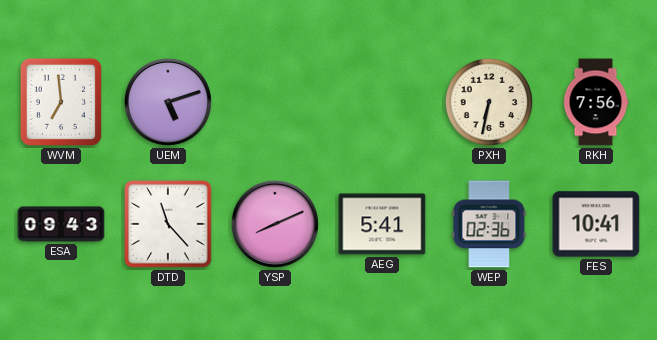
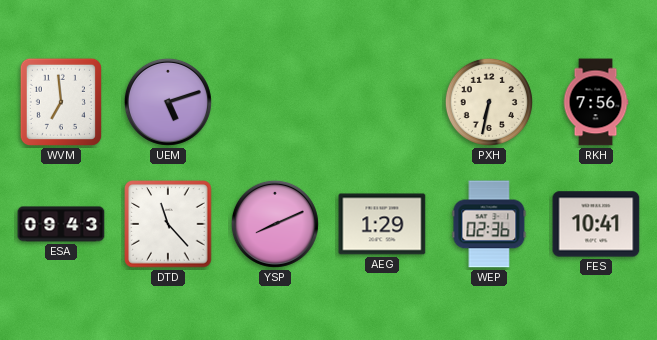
AEG: 5:41 -> 1:29 (382, 224)
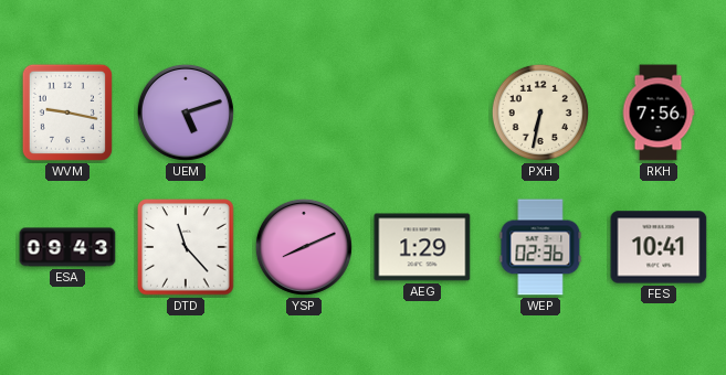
WVM: 6:59 -> 9:17 (67, 113)
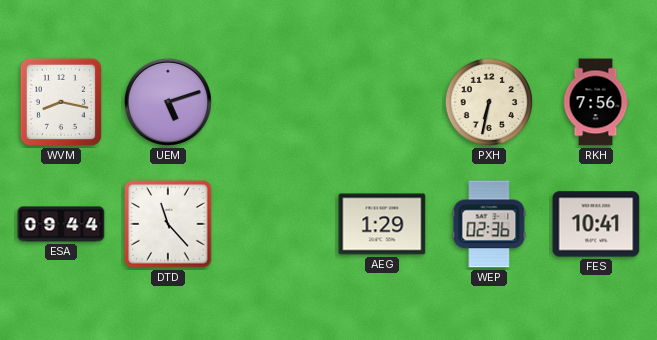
WVM: 9:17 -> 8:17 (61, 102)
ESA: 09:43 -> 09:44 (61, 224)
YSP: 8:11 -> none (304, 247)
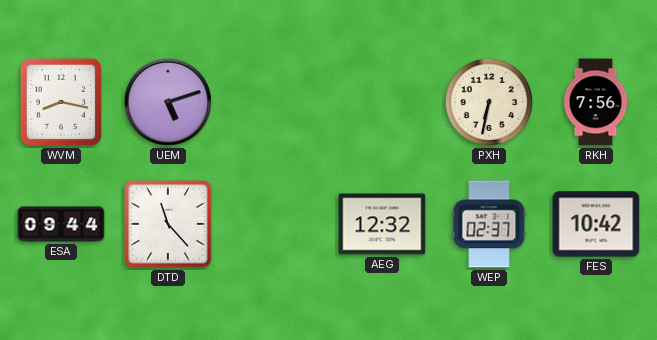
AEG: 1:29 -> 12:32 (382, 224)
WEP: 02:36 -> 02:37 (489, 224)
FES: 10:41 -> 10:42 (596, 224)
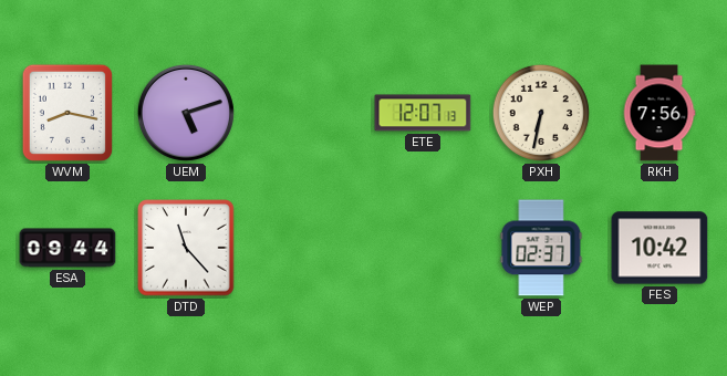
ETE: none -> 12:07 (423, 113)
AEG: 12:32 -> none (382, 224)
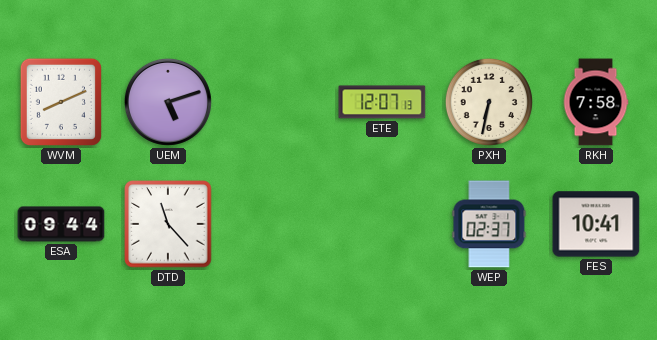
WVM: 8:17 -> 8:11 (61, 102)
RKH: 7:56 -> 7:58 (596, 102)
FES: 10:42 -> 10:41 (596, 224)
